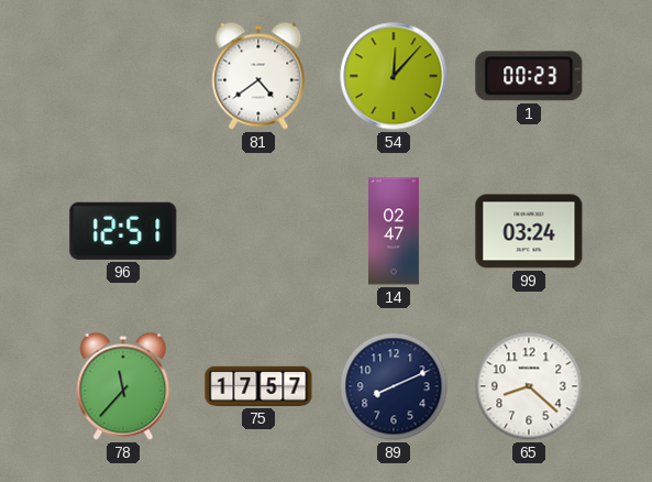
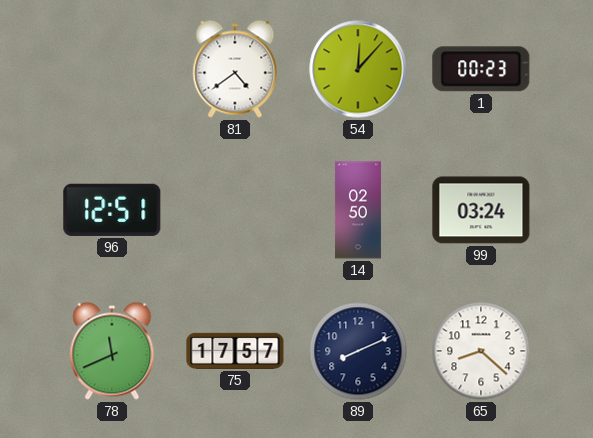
14: 02:47 -> 02:50 (358, 210)
78: 11:37 -> 11:41 (112, 351)
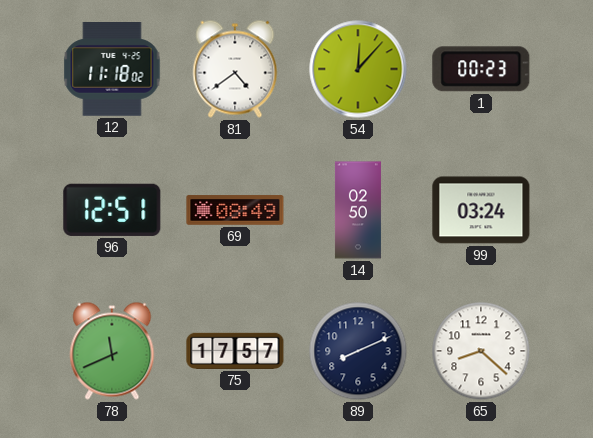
12: none -> 11:18 (112, 70)
69: none -> 08:49 (235, 210)
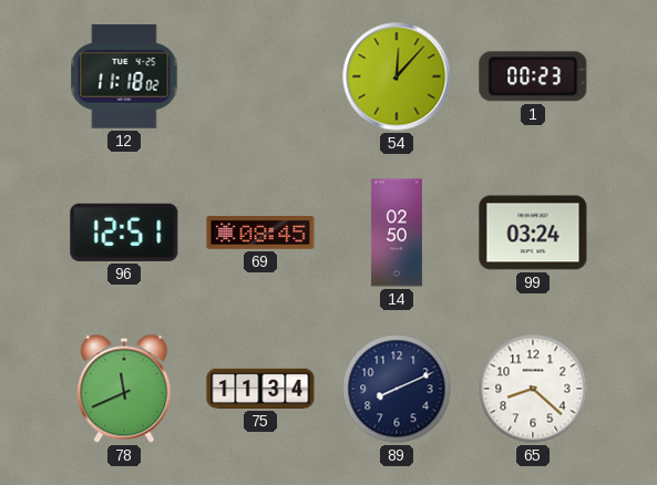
81: 4:39 -> none (235, 69)
69: 08:49 -> 08:45 (260, 233)
75: 17:57 -> 11:34 (260, 389)
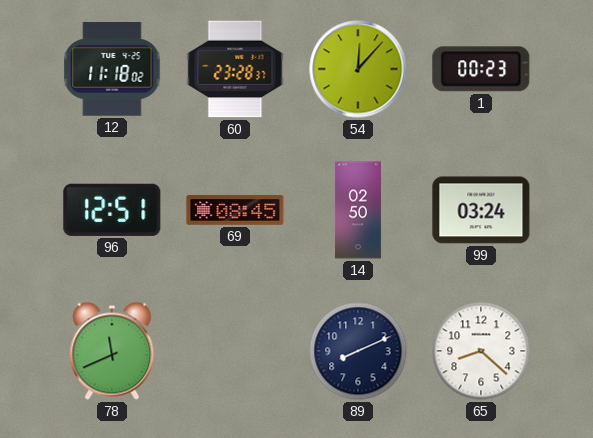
60: none -> 23:28 (235, 69)
75: 11:34 -> none (260, 389)
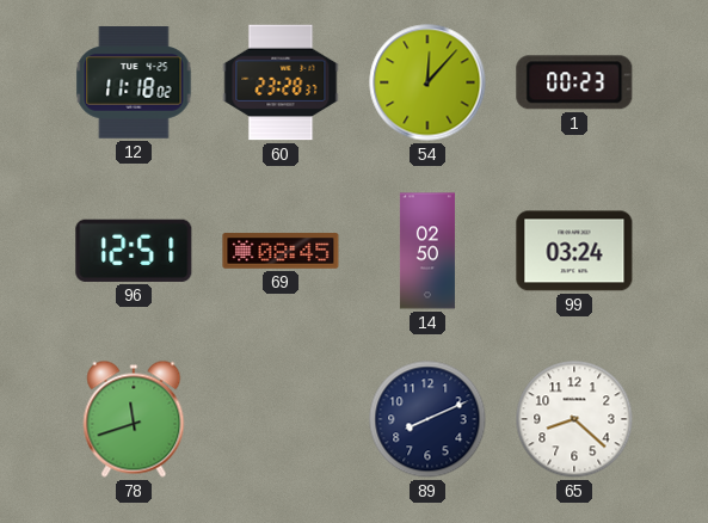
78: 11:41 -> 11:42 (134, 419)
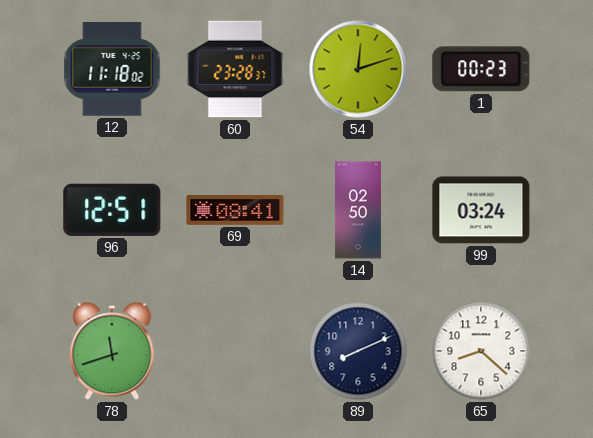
54: 12:07 -> 12:12 (358, 69)
69: 08:45 -> 08:41 (235, 210)
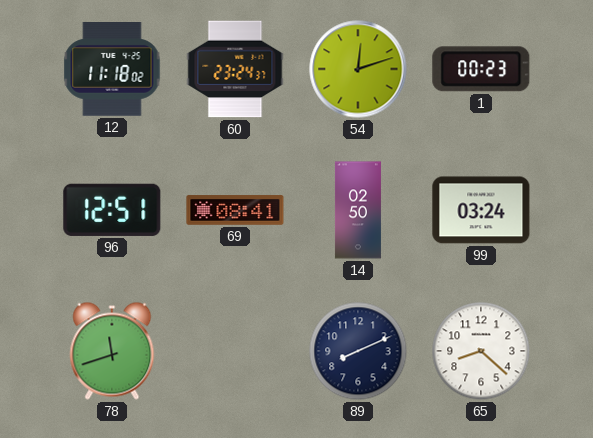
60: 23:28 -> 23:24 (235, 69)
